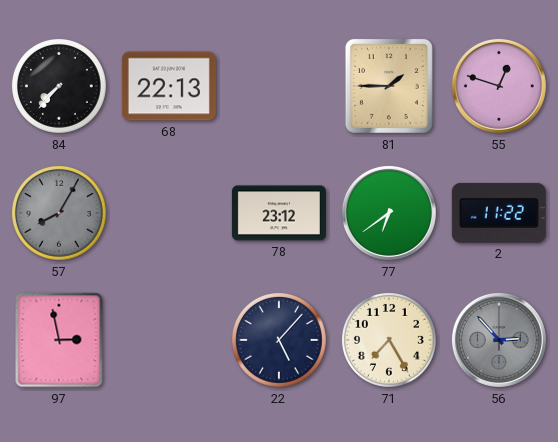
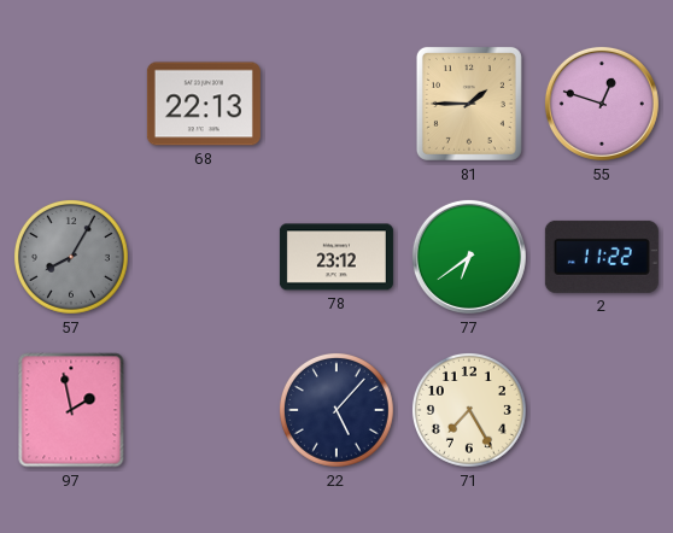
84: 7:37 -> none (59, 86)
97: 2:58 -> 1:58 (71, 410)
56: 2:53 -> none (499, 340)
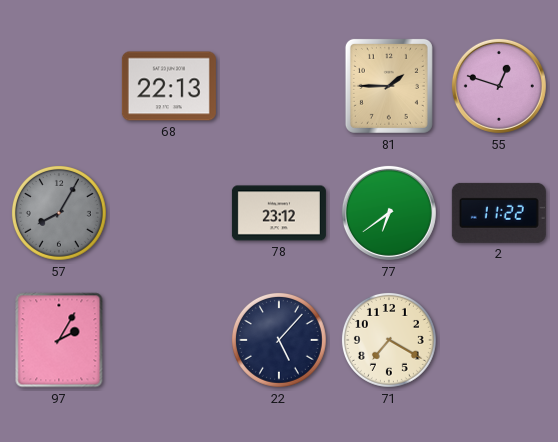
97: 1:58 -> 2:05 (59, 340)
71: 7:25 -> 7:20 (389, 340)
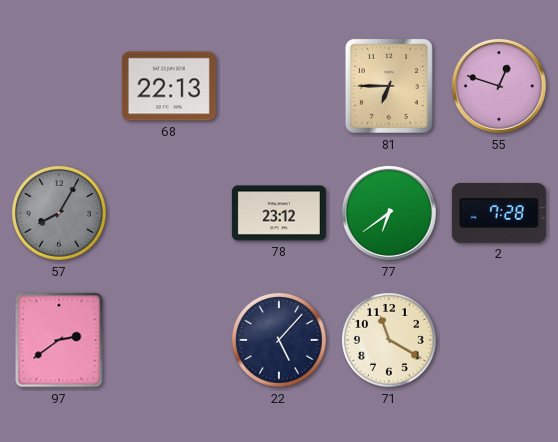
81: 1:45 -> 6:45 (389, 86)
2: 11:22 -> 7:28 (499, 213)
97: 2:05 -> 2:39 (59, 340)
71: 7:20 -> 11:20 (389, 340)
